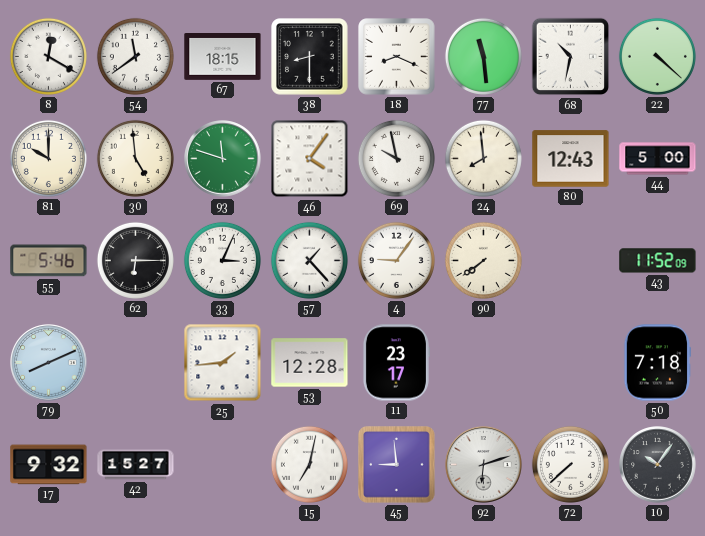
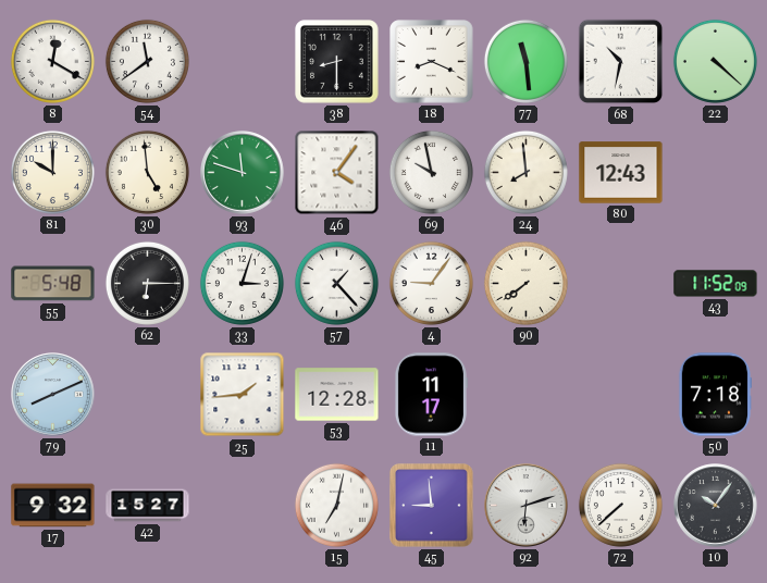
67: 18:15 -> none (223, 57)
44: 5:00 -> none (658, 159)
55: 5:46 -> 5:48 (53, 284)
33: 3:04 -> 3:03 (242, 283)
11: 23:17 -> 11:17 (431, 395)
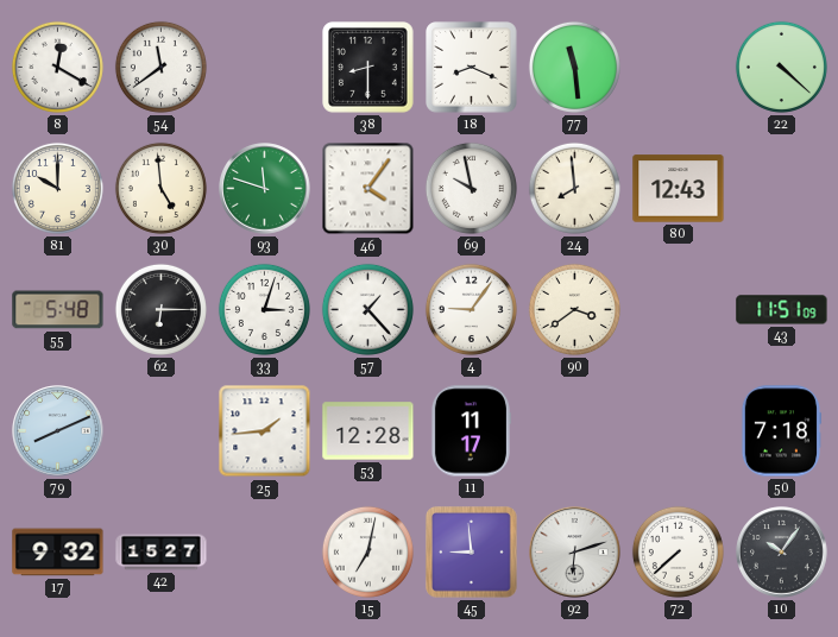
68: 10:32 -> none (621, 62)
90: 7:39 -> 3:39 (574, 309)
43: 11:52 -> 11:51 (782, 310)
